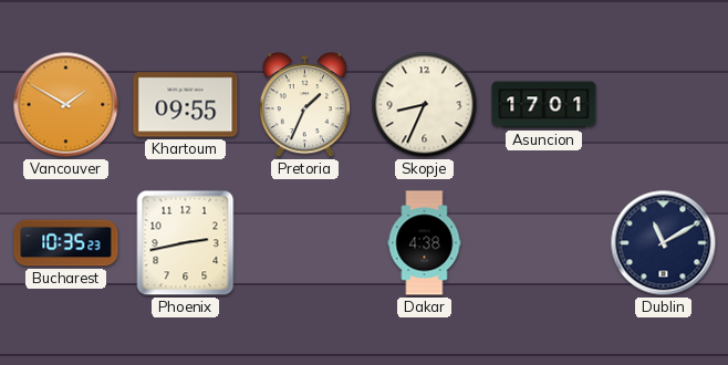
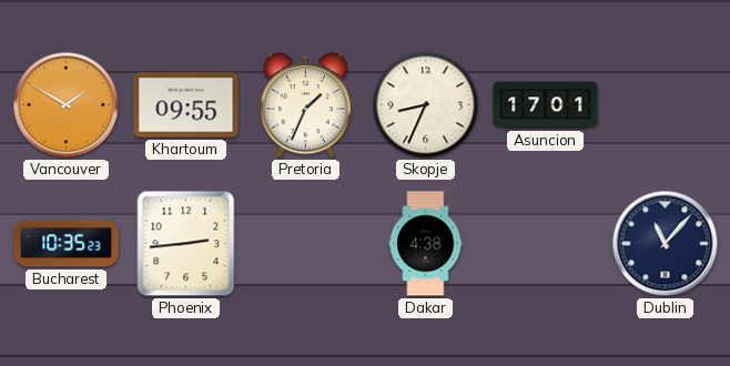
Phoenix: 2:43 -> 2:44 (186, 244)
Dublin: 11:10 -> 11:07 (666, 244)
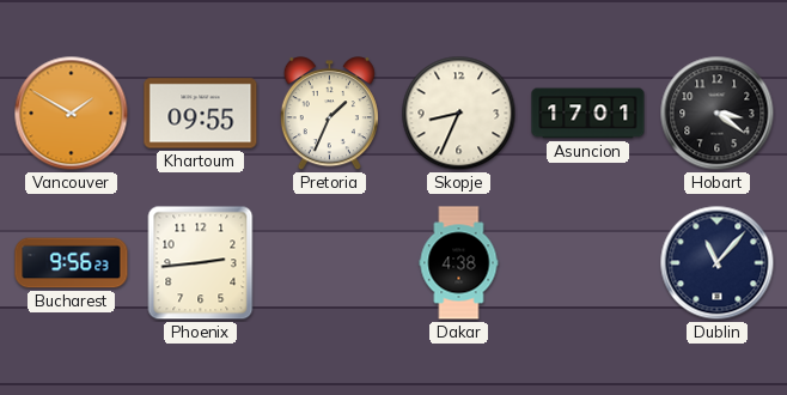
Hobart: none -> 3:21 (718, 114)
Bucharest: 10:35 -> 9:56 (72, 263)
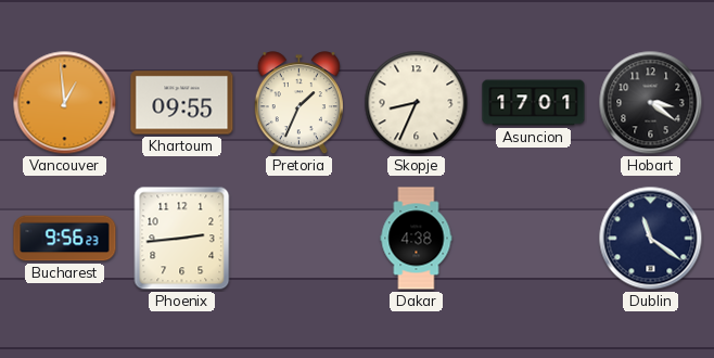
Vancouver: 1:50 -> 12:59 (65, 103)
Dublin: 11:07 -> 11:21 (651, 239)
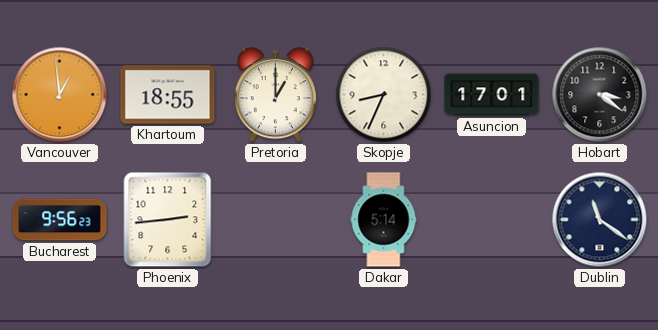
Khartoum: 09:55 -> 18:55 (168, 95)
Pretoria: 1:34 -> 1:00 (275, 95)
Dakar: 4:38 -> 5:14 (384, 220)
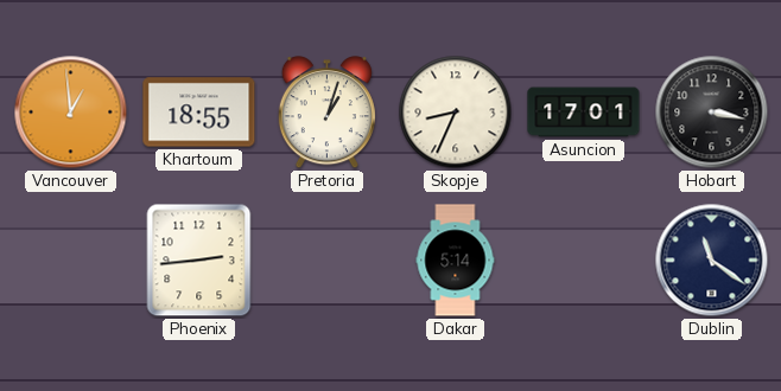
Pretoria: 1:00 -> 1:03 (326, 113)
Hobart: 3:21 -> 3:17 (712, 113)
Bucharest: 9:56 -> none (60, 220)
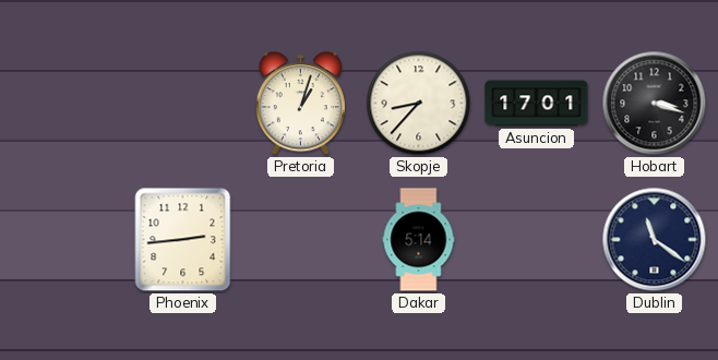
Vancouver: 12:59 -> none (71, 113)
Khartoum: 18:55 -> none (199, 113)
Skopje: 8:34 -> 8:37 (419, 104)
Hobart: 3:17 -> 3:18 (655, 104)
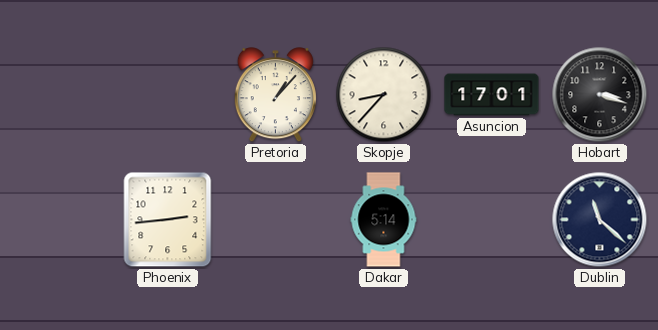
Pretoria: 1:03 -> 1:07 (275, 95)
Dublin: 11:21 -> 11:22 (600, 220)
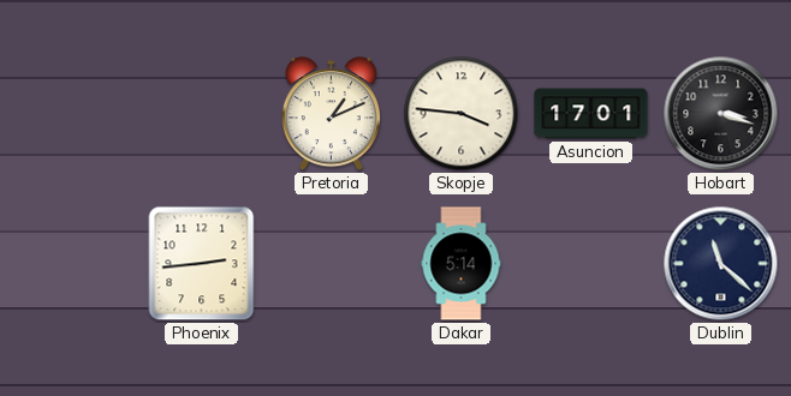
Pretoria: 1:07 -> 1:11 (331, 114)
Skopje: 8:37 -> 3:46 (462, 114)
